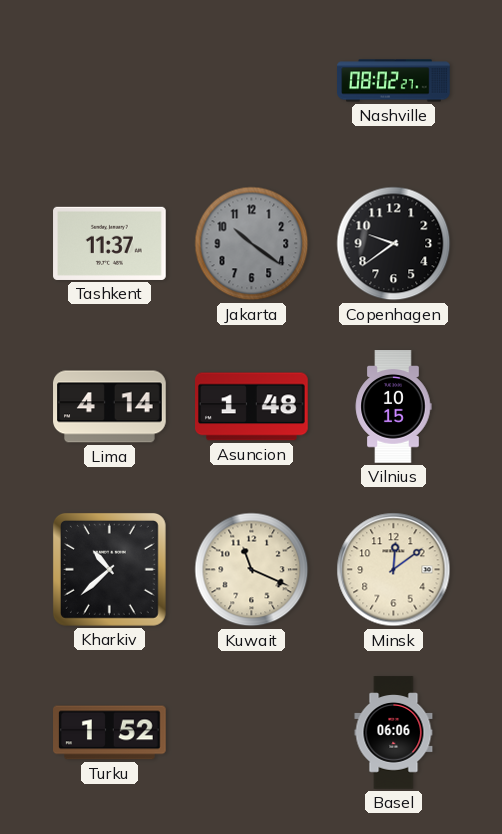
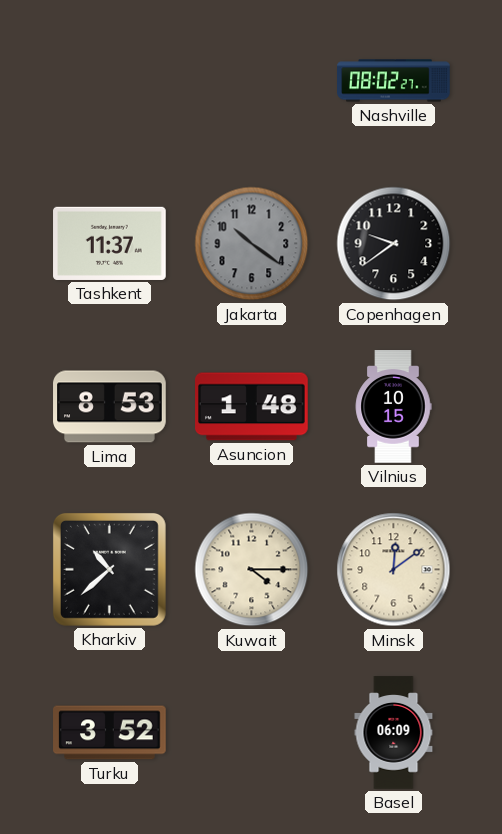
Lima: 4:14 -> 8:53 (110, 407)
Kuwait: 11:19 -> 4:15 (252, 570)
Turku: 1:52 -> 3:52 (110, 733)
Basel: 06:06 -> 06:09 (394, 733)
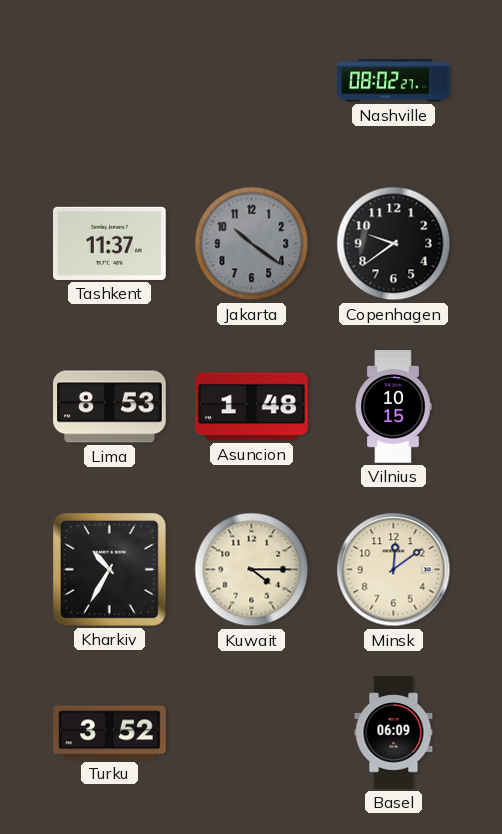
Kharkiv: 10:38 -> 10:35 (109, 569)
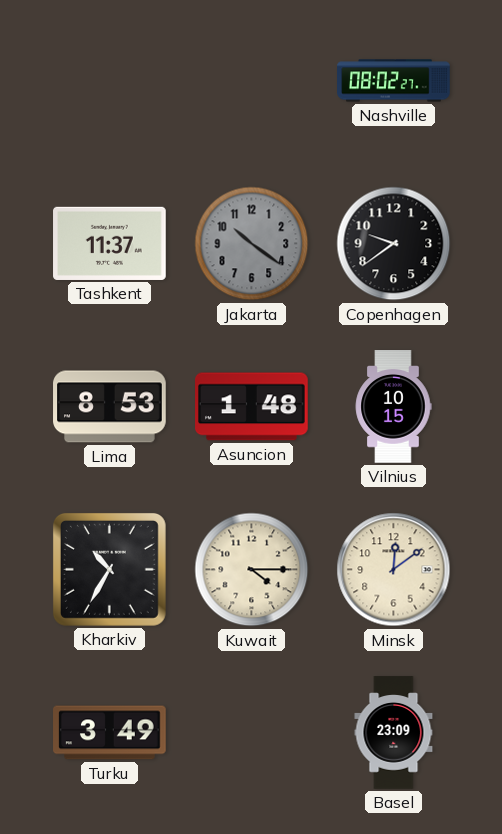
Turku: 3:52 -> 3:49 (110, 733)
Basel: 06:09 -> 23:09 (394, 733)
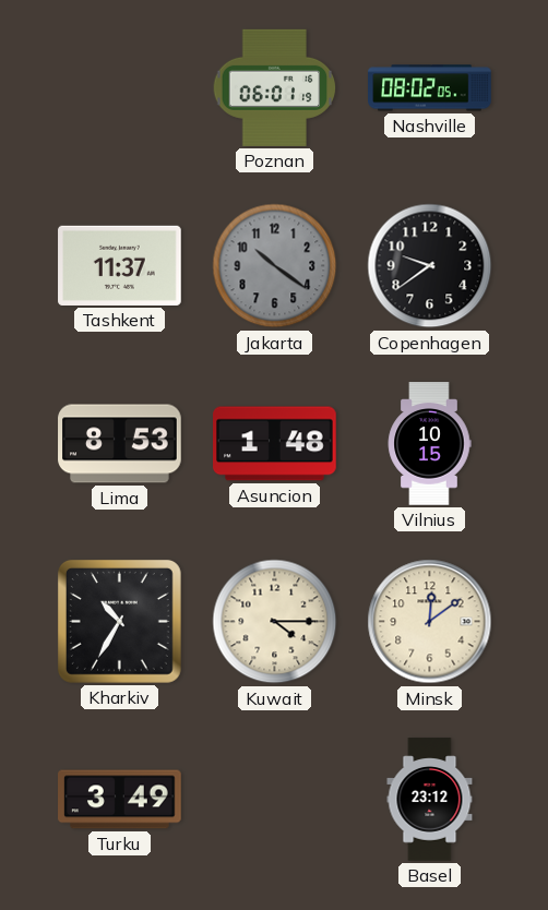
Poznan: none -> 06:01 (275, 87)
Nashville: 08:02:27 -> 08:02:05 (430, 88)
Basel: 23:09 -> 23:12 (430, 800)
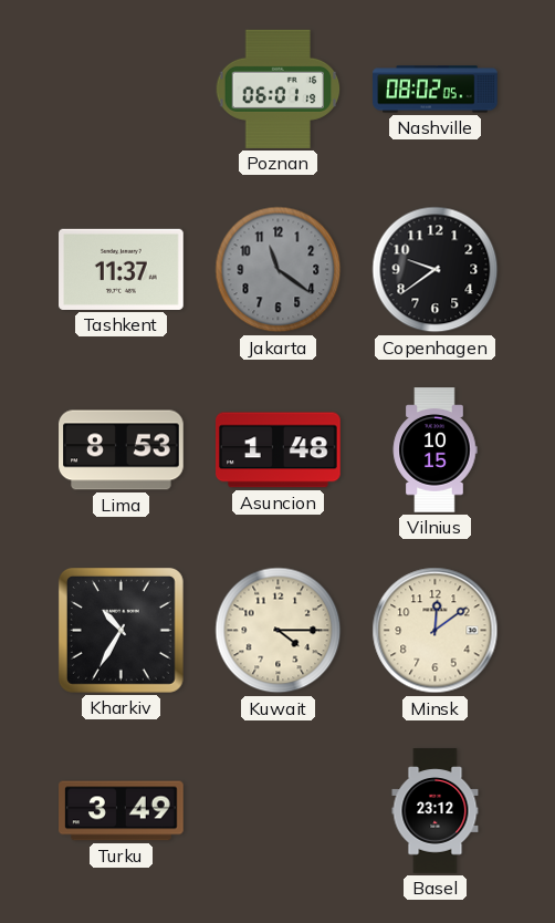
Jakarta: 10:21 -> 11:21 (279, 270)
